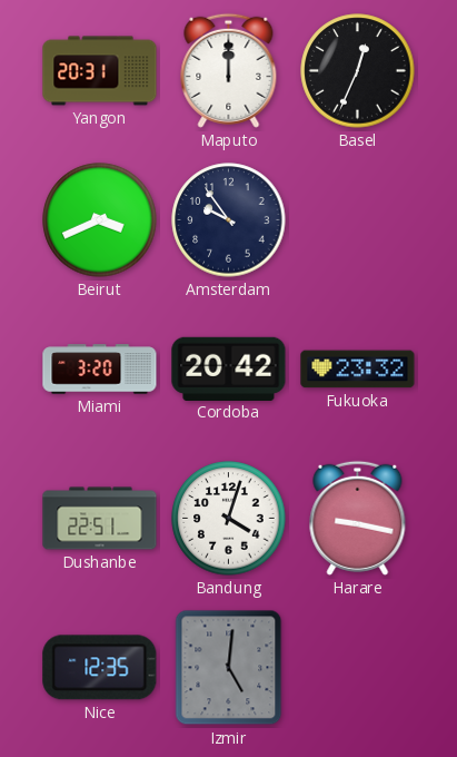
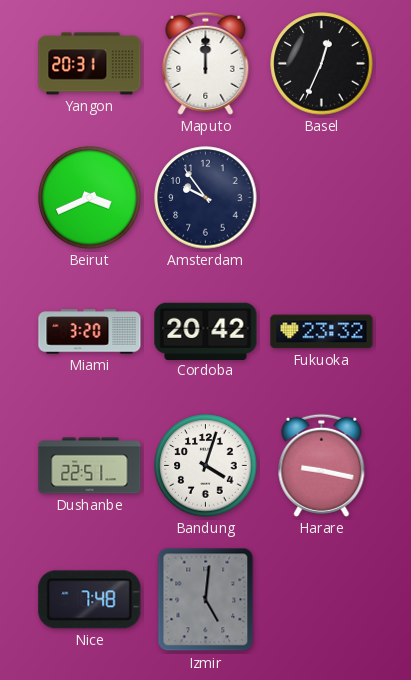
Nice: 12:35 -> 7:48 (90, 600)
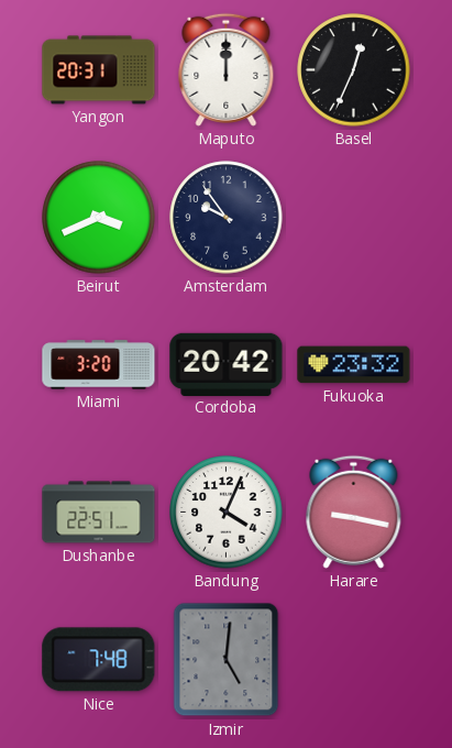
Bandung: 4:03 -> 4:04 (227, 513)
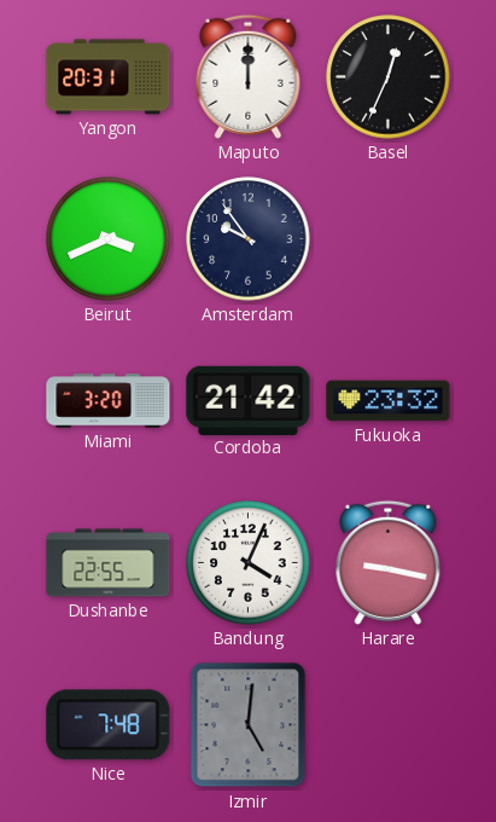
Cordoba: 20:42 -> 21:42 (249, 400)
Dushanbe: 22:51 -> 22:55 (109, 563)
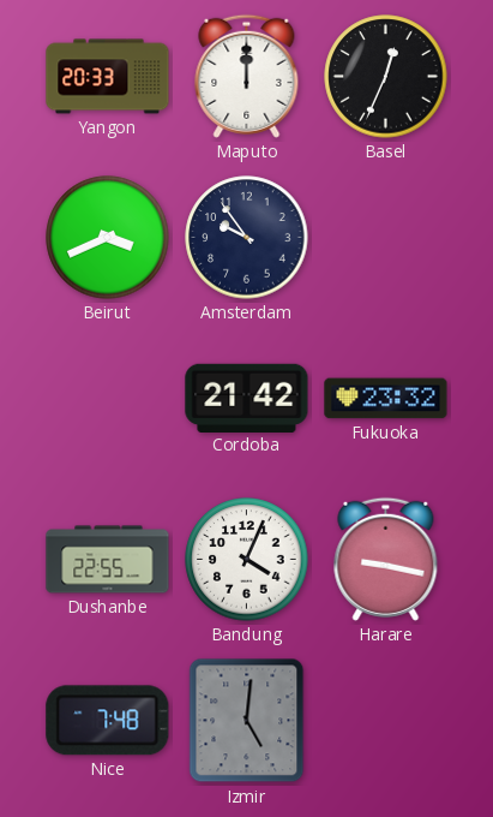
Yangon: 20:31 -> 20:33 (108, 77)
Miami: 3:20 -> none (109, 401)
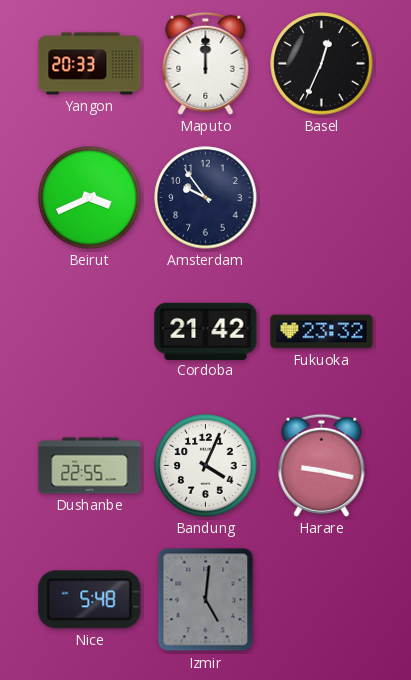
Nice: 7:48 -> 5:48 (90, 600)
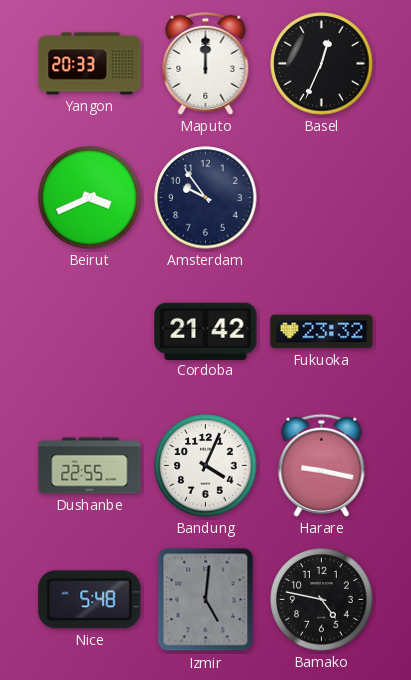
Bamako: none -> 4:47 (322, 600)
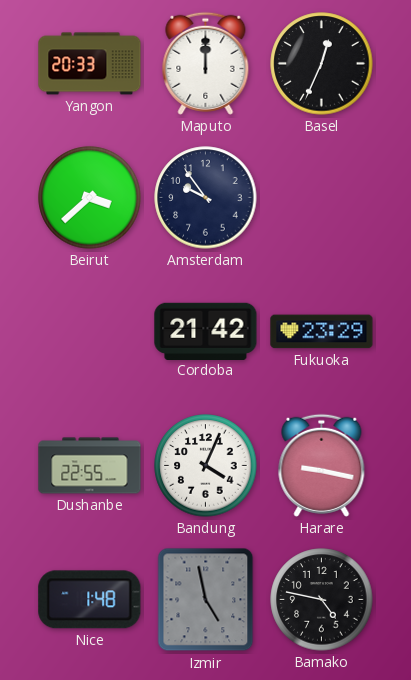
Beirut: 3:41 -> 3:38 (90, 198)
Fukuoka: 23:32 -> 23:29 (322, 332)
Nice: 5:48 -> 1:48 (90, 600)
Izmir: 5:01 -> 4:58 (206, 600)
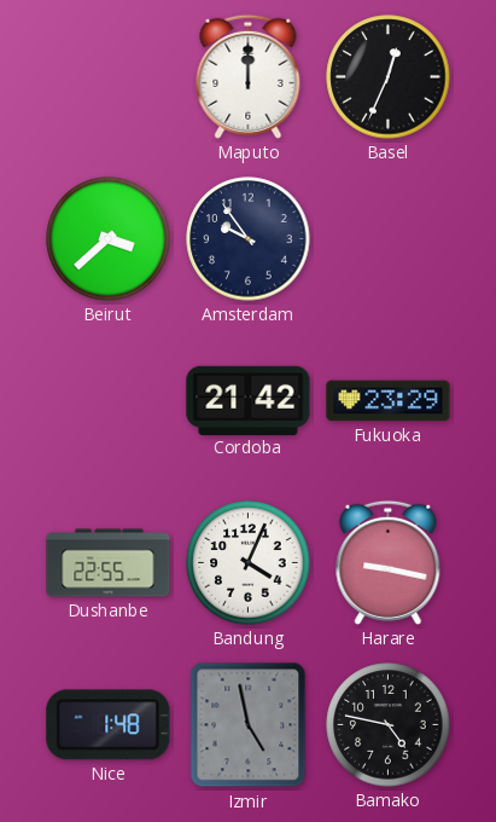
Yangon: 20:33 -> none (90, 64)
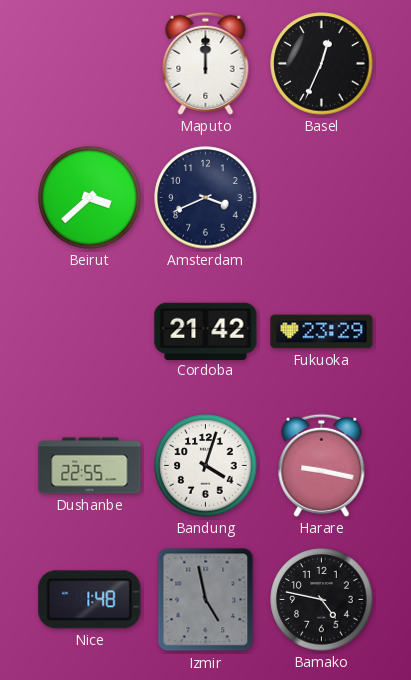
Amsterdam: 9:54 -> 3:41 (206, 198)
Bandung: 4:04 -> 4:03 (206, 466)
